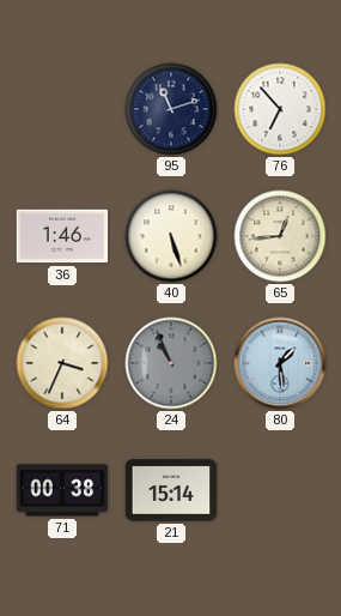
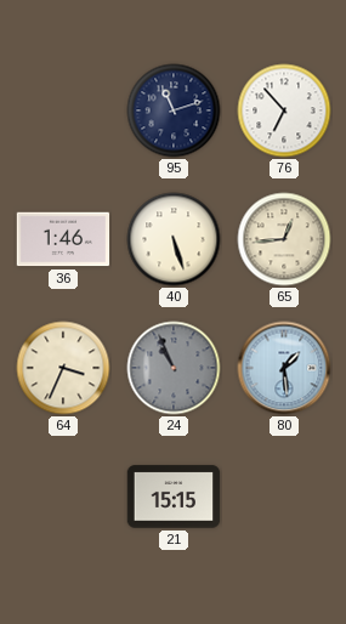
71: 00:38 -> none (62, 490)
21: 15:14 -> 15:15 (174, 497)
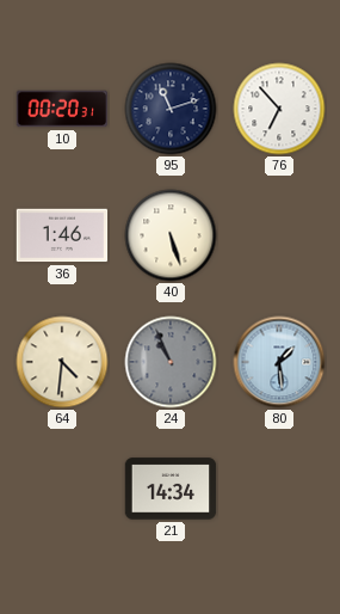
10: none -> 00:20 (62, 109)
65: 12:44 -> none (284, 239)
64: 3:34 -> 4:31 (62, 362)
21: 15:15 -> 14:34 (171, 489)
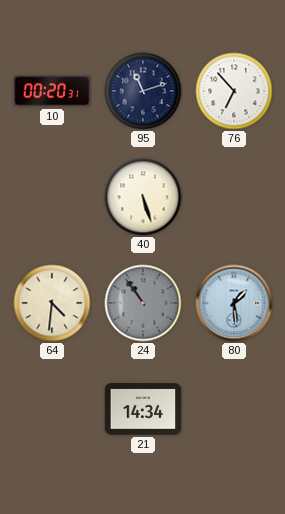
36: 1:46 -> none (62, 235)
24: 10:56 -> 10:54 (143, 303)
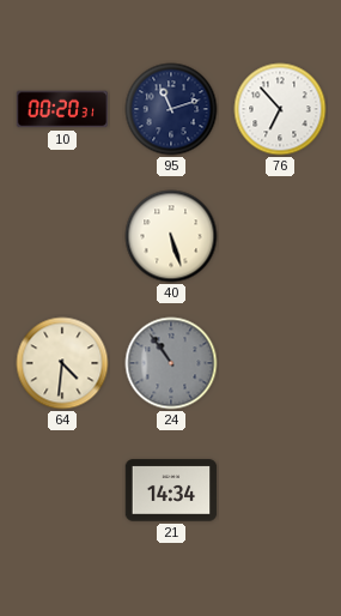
80: 1:29 -> none (234, 303)
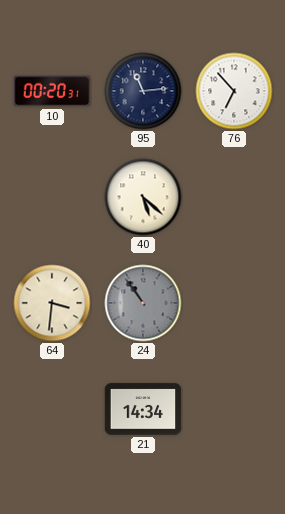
95: 11:12 -> 11:14 (143, 91)
40: 5:27 -> 5:22 (143, 197)
64: 4:31 -> 3:31 (52, 303)
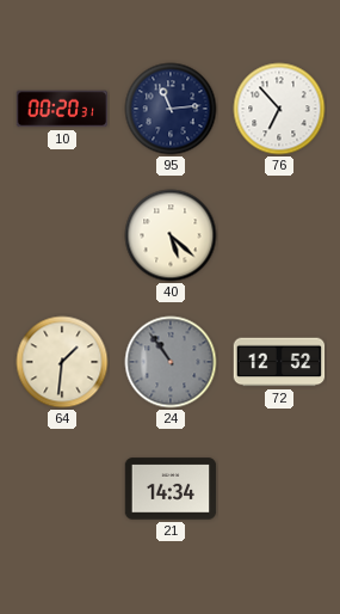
64: 3:31 -> 1:31 (62, 362)
72: none -> 12:52 (279, 362)
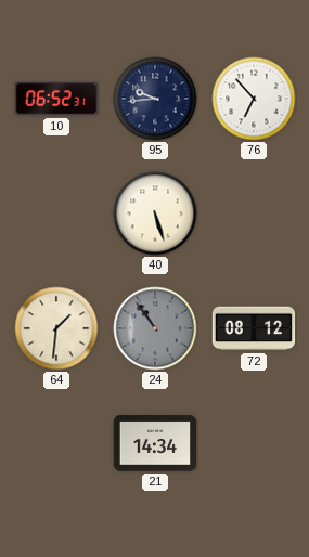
10: 00:20 -> 06:52 (56, 99)
95: 11:14 -> 9:44 (155, 99)
40: 5:22 -> 5:27 (155, 213)
72: 12:52 -> 08:12 (254, 328)
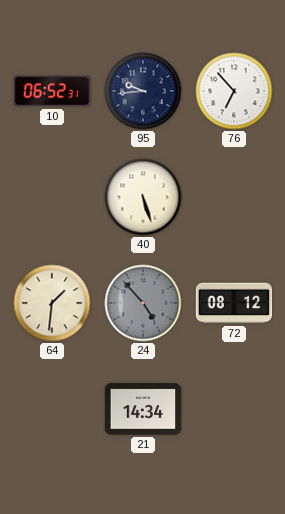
24: 10:54 -> 4:53 (143, 303)
